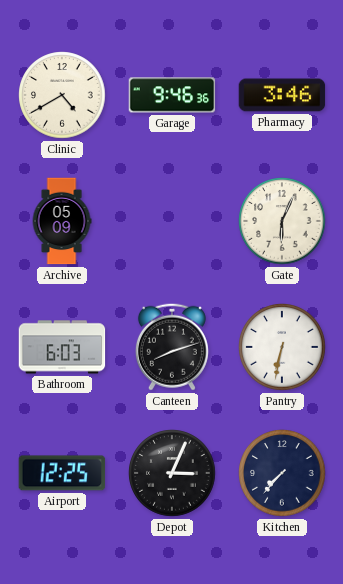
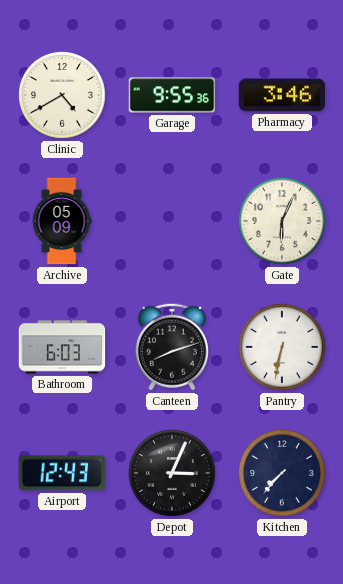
Garage: 9:46 -> 9:55 (172, 95)
Airport: 12:25 -> 12:43 (62, 473)
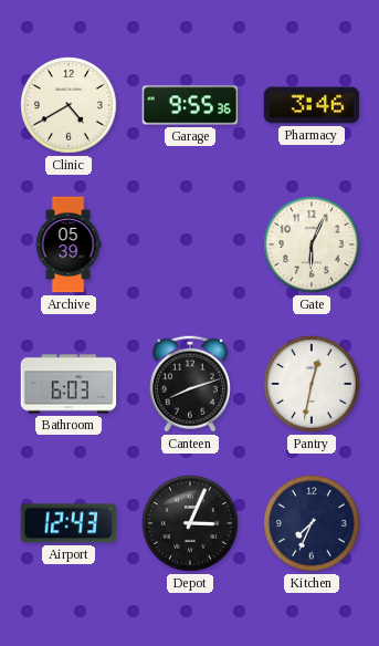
Archive: 05:09 -> 05:39 (69, 244)
Pantry: 6:32 -> 12:32 (312, 384)
Kitchen: 7:37 -> 7:34 (312, 523)
